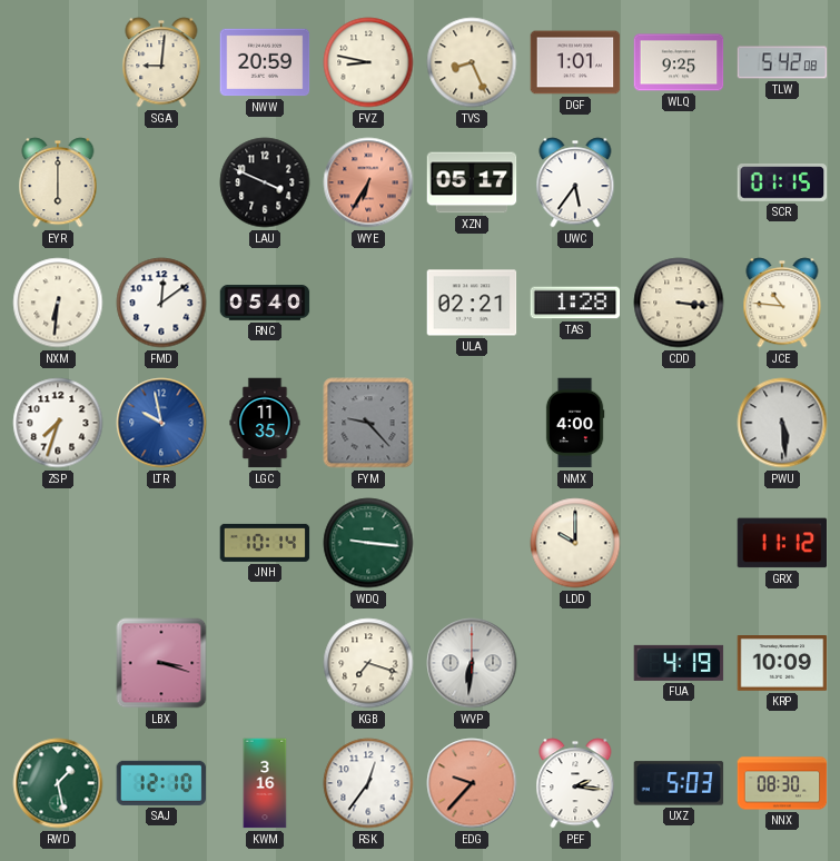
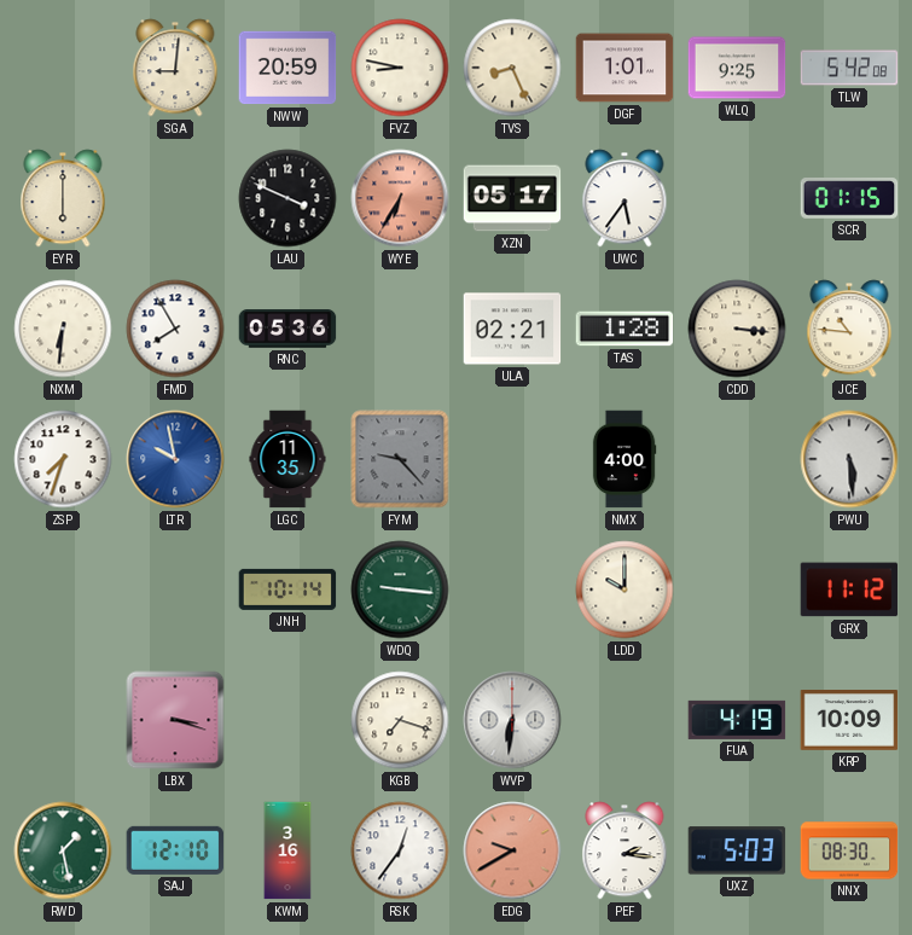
FMD: 12:09 -> 7:55 (175, 329)
RNC: 05:40 -> 05:36 (287, 329)
EDG: 9:37 -> 9:40 (512, 850)
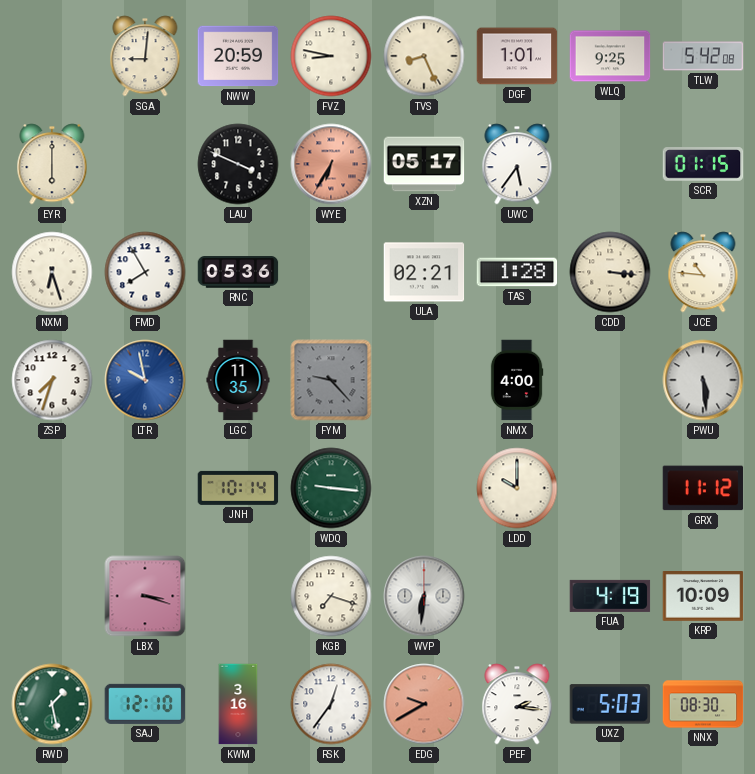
NXM: 6:31 -> 6:27 (52, 272)
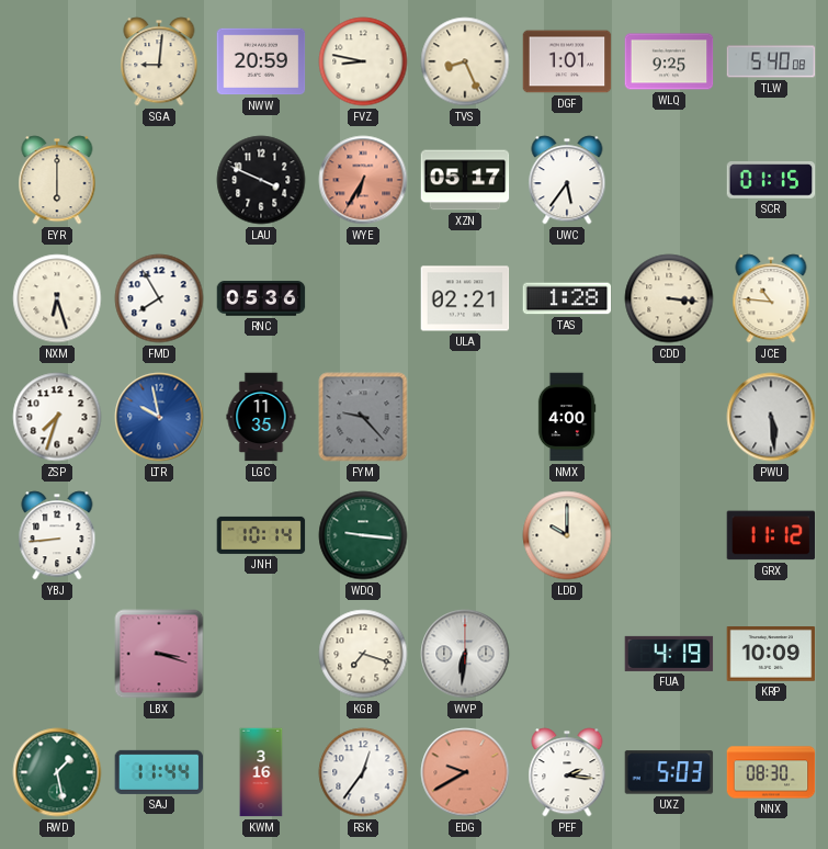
TLW: 5:42 -> 5:40 (771, 61)
YBJ: none -> 8:44 (57, 535)
SAJ: 12:10 -> 11:44 (159, 772)
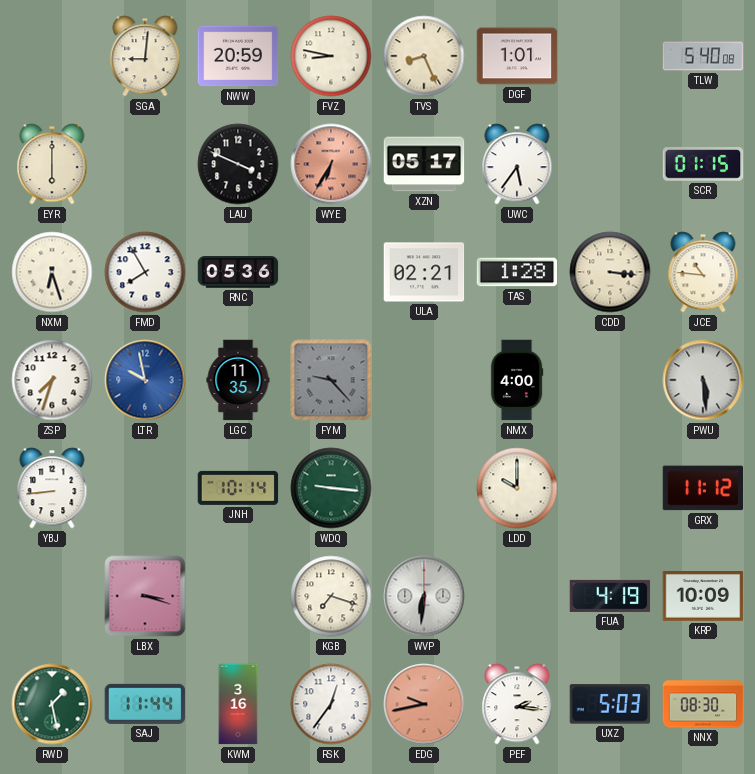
WLQ: 9:25 -> none (669, 61)
EDG: 9:40 -> 9:43 (424, 704)
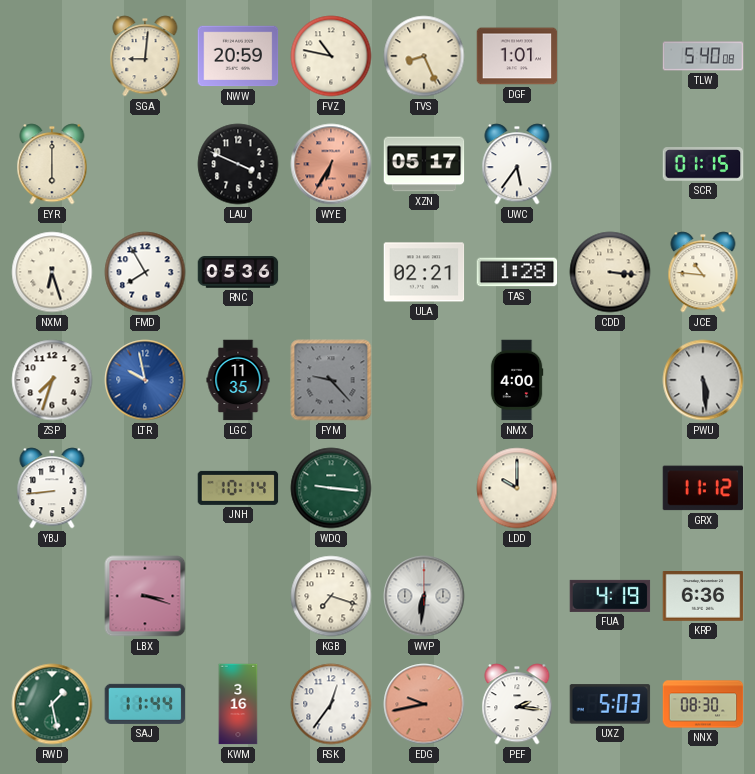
FVZ: 8:47 -> 10:47 (331, 56)
KRP: 10:09 -> 6:36 (703, 597)
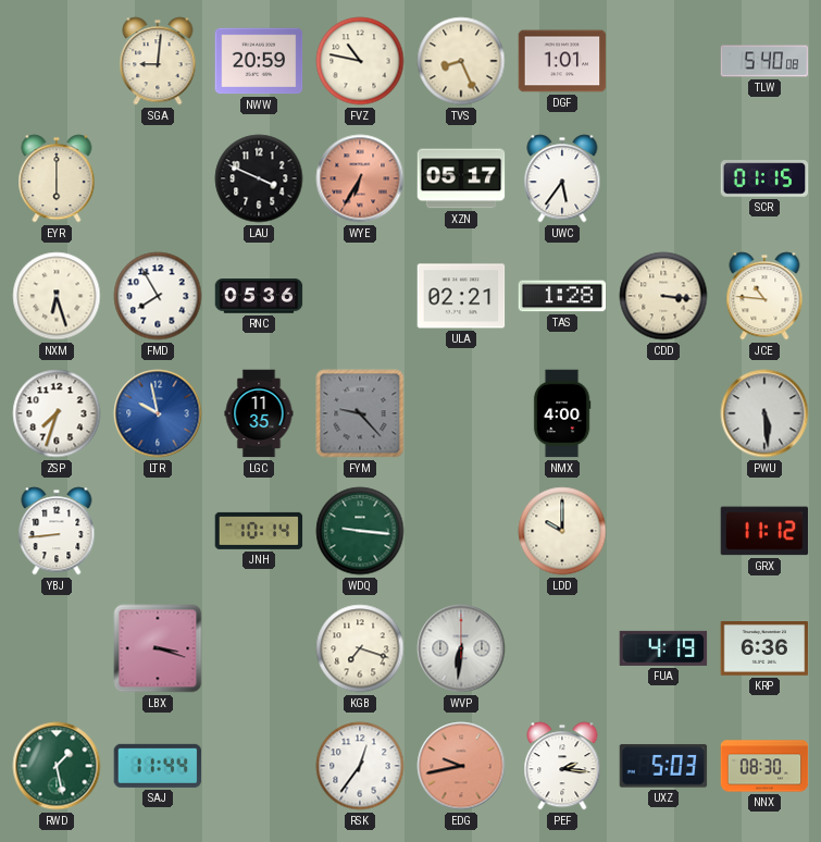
KWM: 3:16 -> none (238, 704)
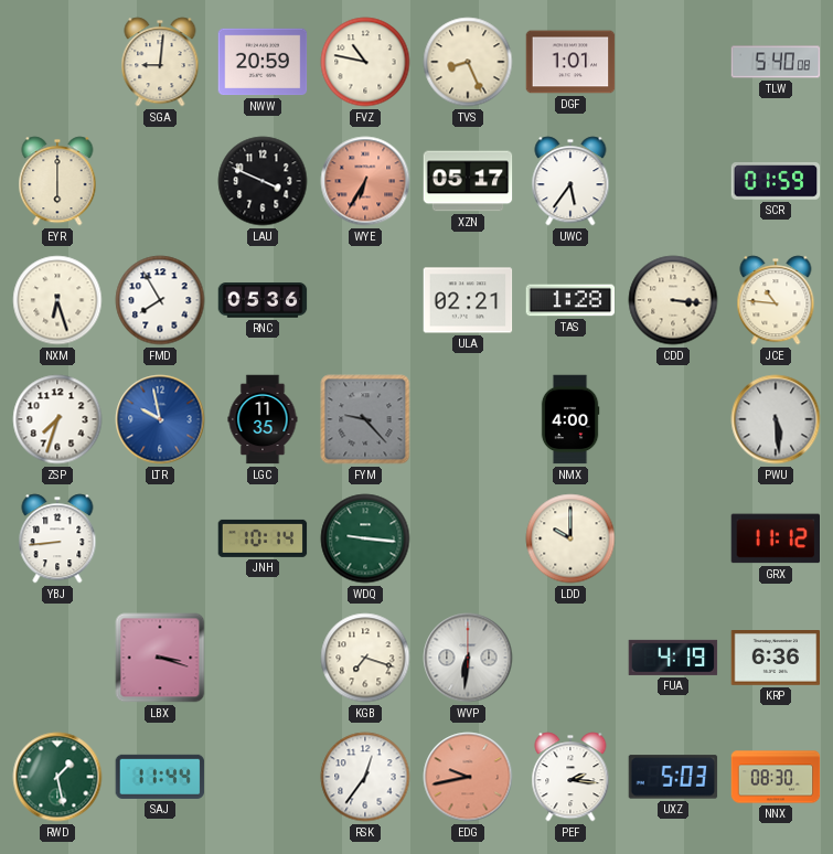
SCR: 01:15 -> 01:59 (776, 181)
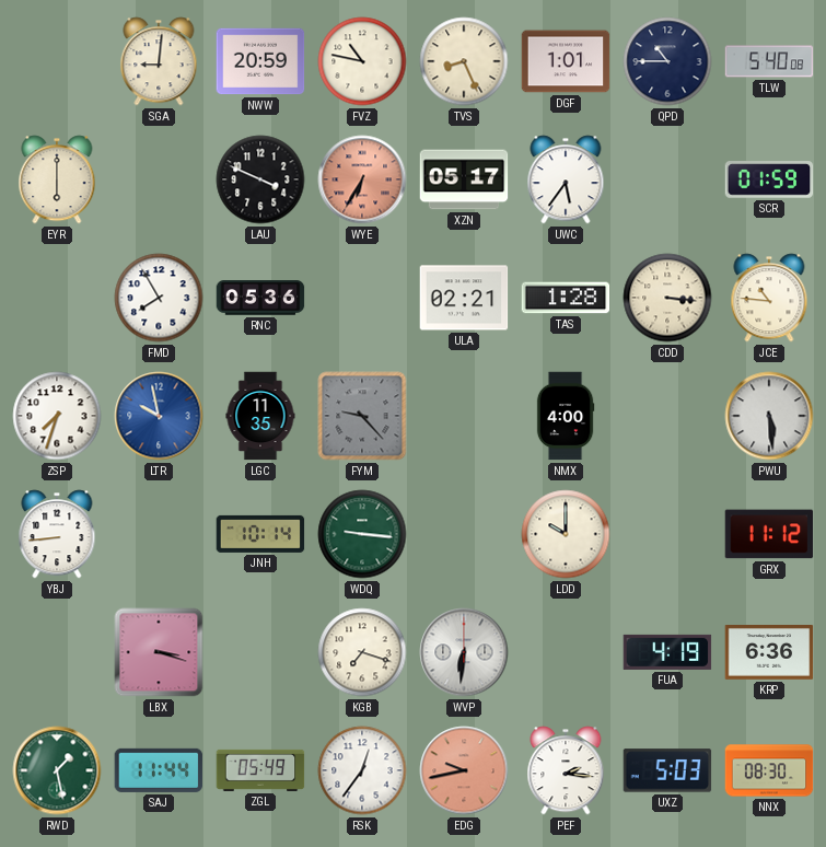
QPD: none -> 10:45 (667, 61)
NXM: 6:27 -> none (57, 300)
ZGL: none -> 05:49 (260, 770)
